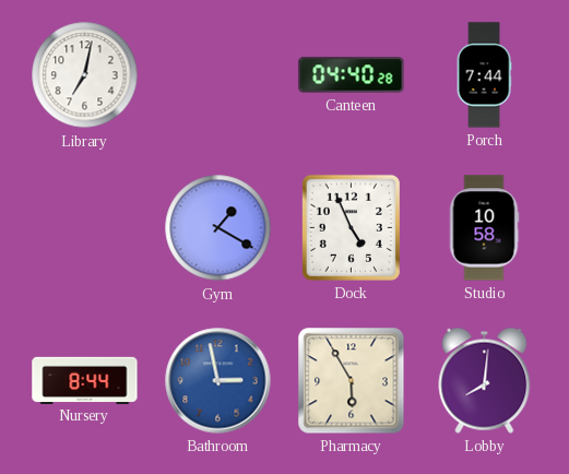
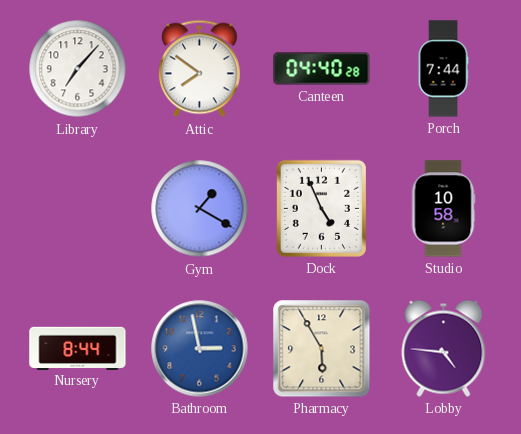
Library: 7:02 -> 7:07 (78, 69)
Attic: none -> 7:51 (200, 69)
Lobby: 8:01 -> 4:46 (444, 348)
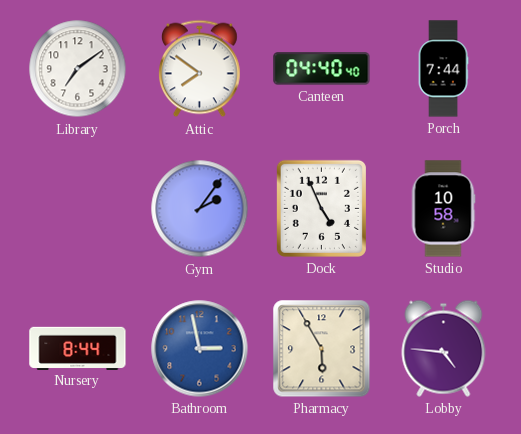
Library: 7:07 -> 7:09 (78, 69)
Canteen: 04:40:28 -> 04:40:40 (322, 69)
Gym: 1:20 -> 2:06 (200, 209)
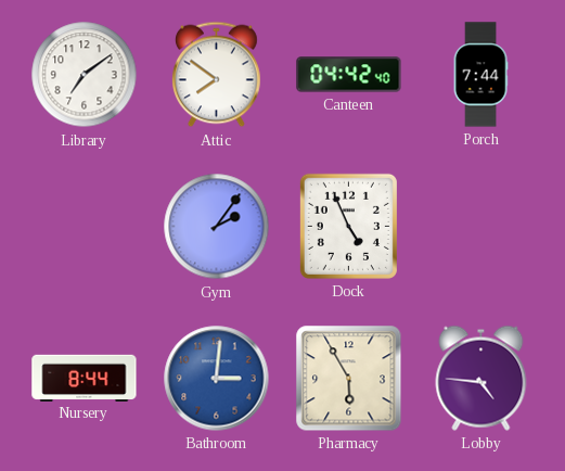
Canteen: 04:40 -> 04:42 (349, 75)
Studio: 10:58 -> none (443, 209)
Bathroom: 2:58 -> 3:01 (217, 379)
